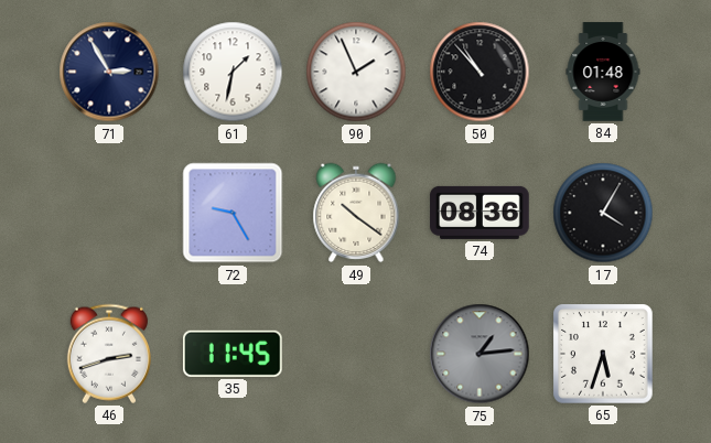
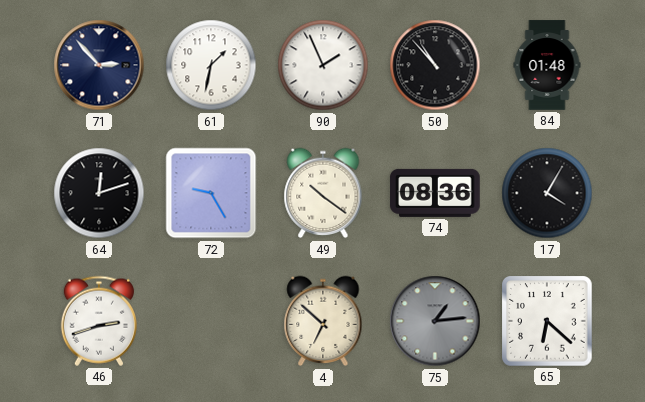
71: 2:55 -> 2:53 (99, 65)
64: none -> 12:12 (99, 193)
35: 11:45 -> none (233, 354)
4: none -> 6:52 (323, 321)
65: 5:33 -> 6:22 (547, 321)
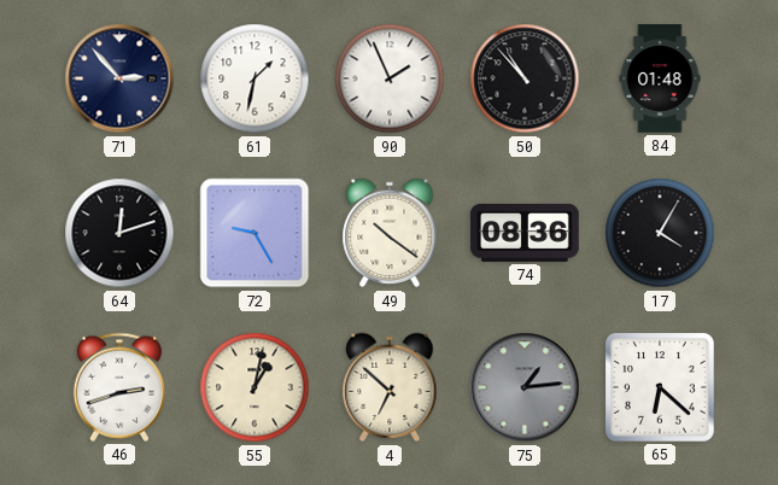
55: none -> 1:02 (255, 387)
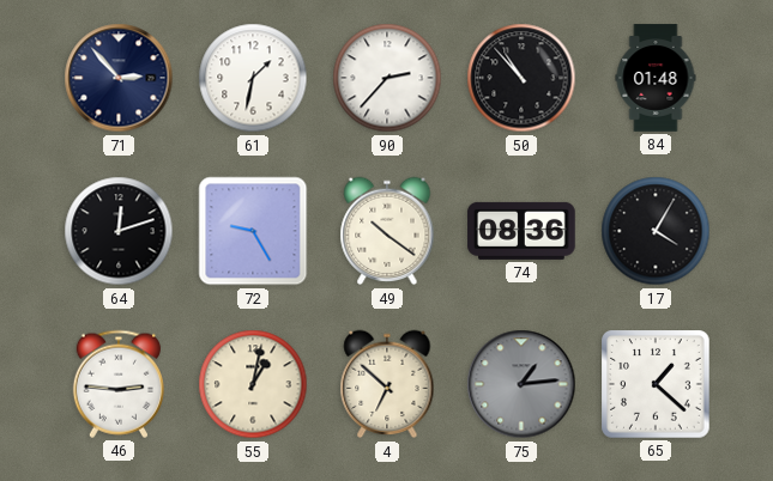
90: 1:56 -> 2:37 (387, 78)
46: 2:42 -> 2:46 (119, 384)
65: 6:22 -> 1:22 (656, 384)
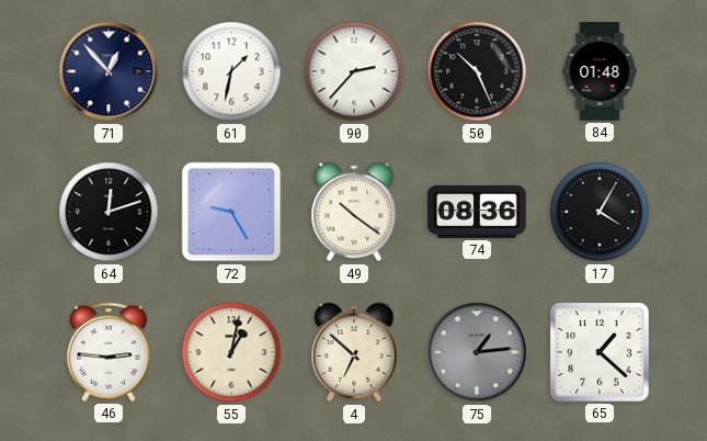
71: 2:53 -> 12:53 (109, 71)
50: 10:53 -> 10:26 (477, 71)
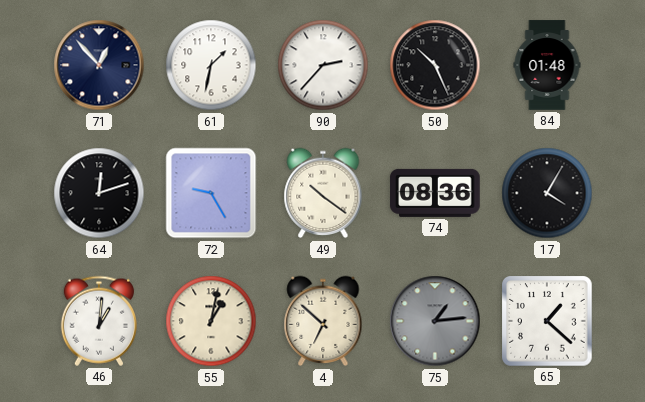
46: 2:46 -> 1:01 (99, 321)
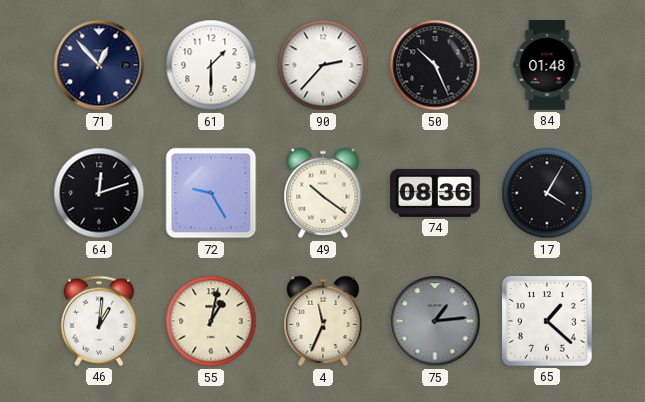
61: 1:32 -> 1:30 (211, 65)
4: 6:52 -> 11:34 (323, 321)
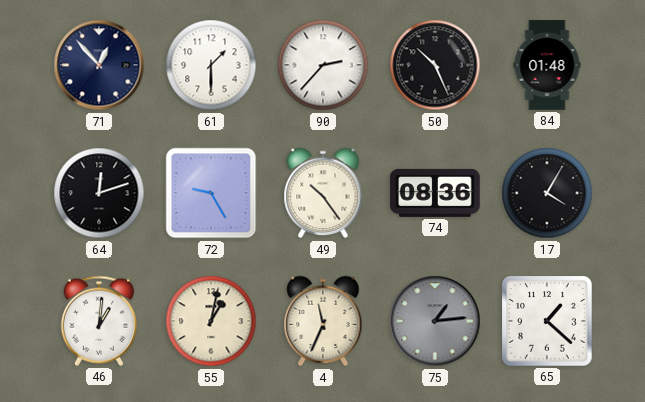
49: 10:21 -> 10:24 (323, 193)
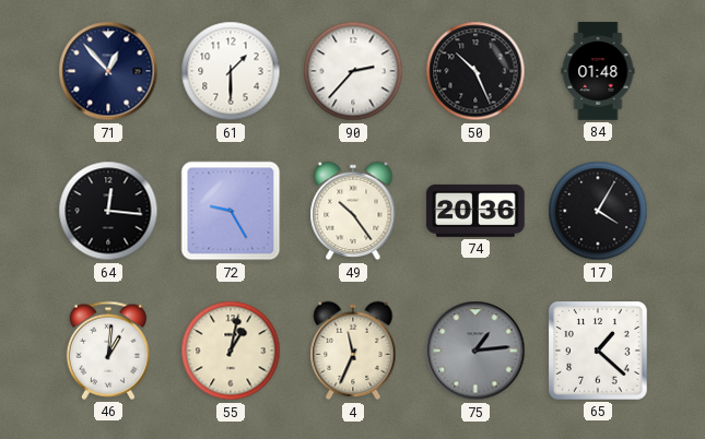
64: 12:12 -> 12:16 (108, 211)
74: 08:36 -> 20:36 (475, 211)
